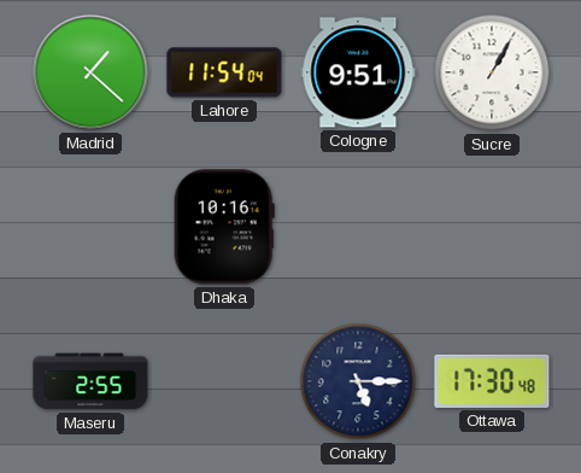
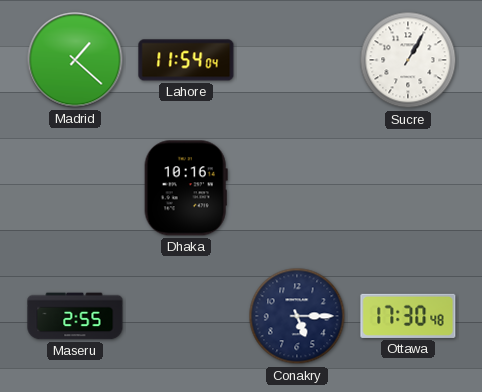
Cologne: 9:51 -> none (358, 72)
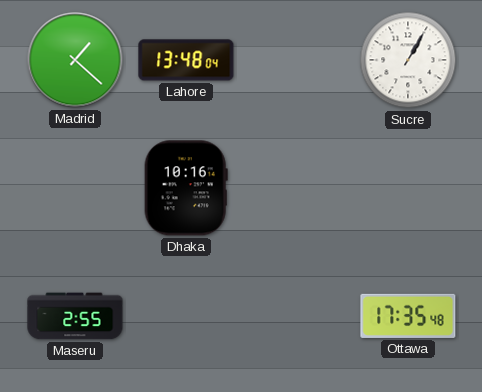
Lahore: 11:54 -> 13:48 (186, 60)
Conakry: 5:15 -> none (297, 316)
Ottawa: 17:30 -> 17:35 (408, 316)
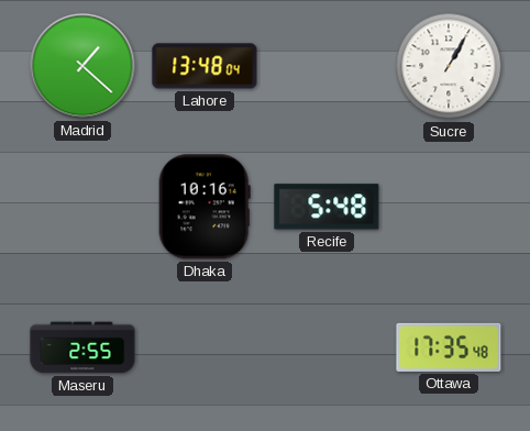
Recife: none -> 5:48 (327, 207)
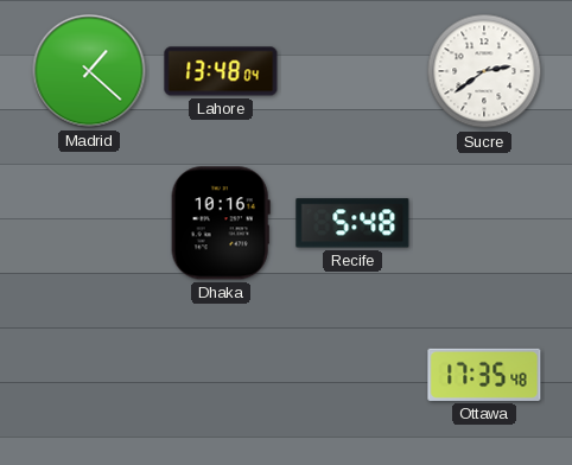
Sucre: 1:05 -> 2:39 (484, 71)
Maseru: 2:55 -> none (82, 347)
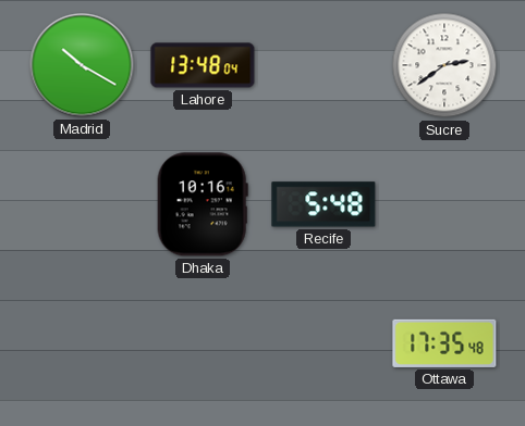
Madrid: 1:22 -> 10:20 (82, 65)
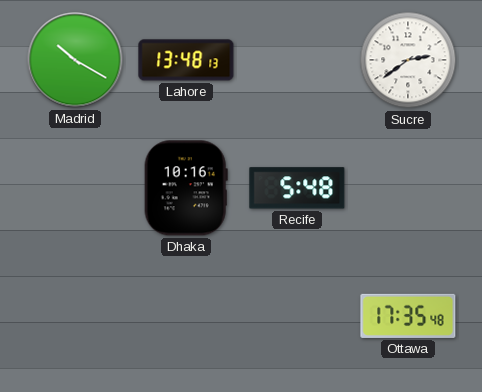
Lahore: 13:48:04 -> 13:48:13 (186, 60)
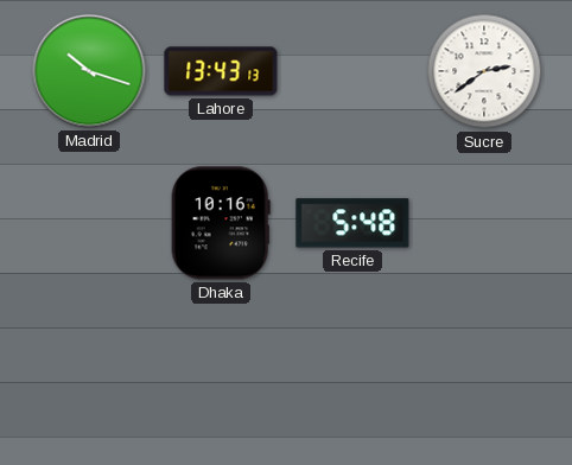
Madrid: 10:20 -> 10:18 (89, 71)
Lahore: 13:48 -> 13:43 (221, 71)
Ottawa: 17:35 -> none (408, 316)
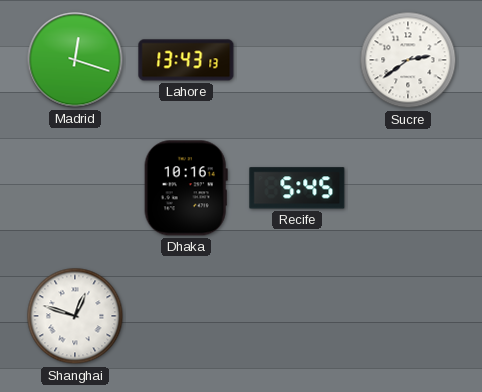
Madrid: 10:18 -> 12:18 (75, 60)
Recife: 5:48 -> 5:45 (297, 188)
Shanghai: none -> 12:48 (75, 316)
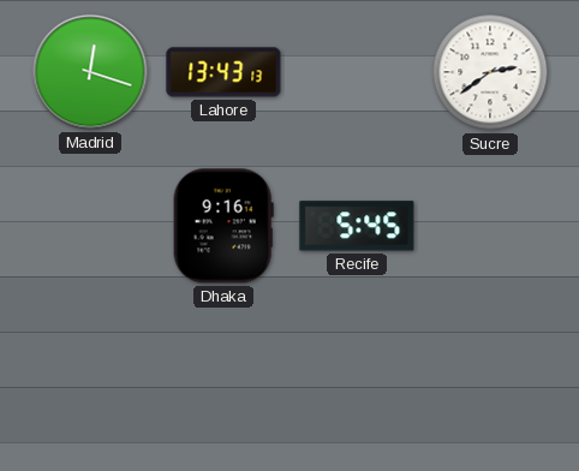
Dhaka: 10:16 -> 9:16 (223, 226)
Shanghai: 12:48 -> none (75, 316)
